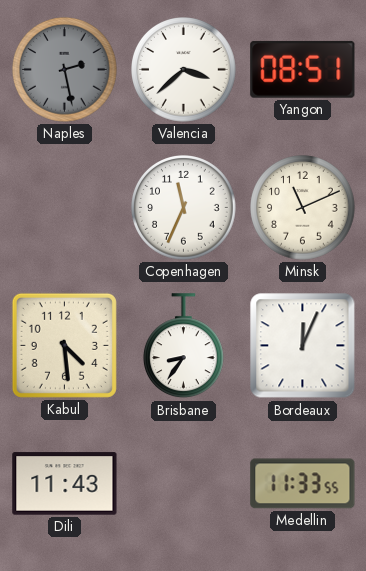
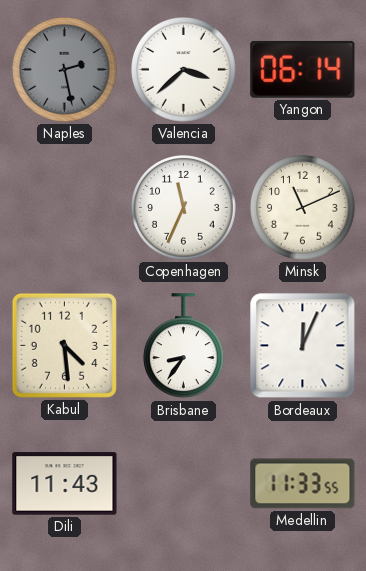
Yangon: 08:51 -> 06:14 (303, 69)
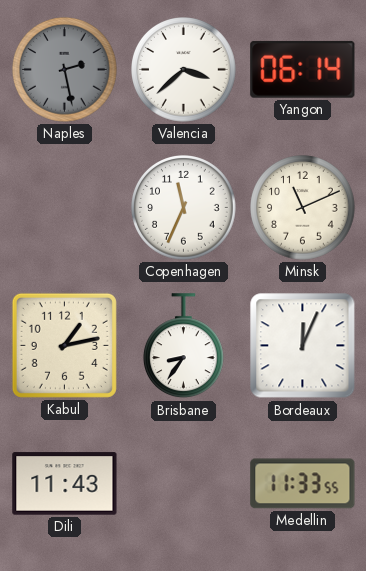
Kabul: 4:29 -> 1:13 (64, 345)
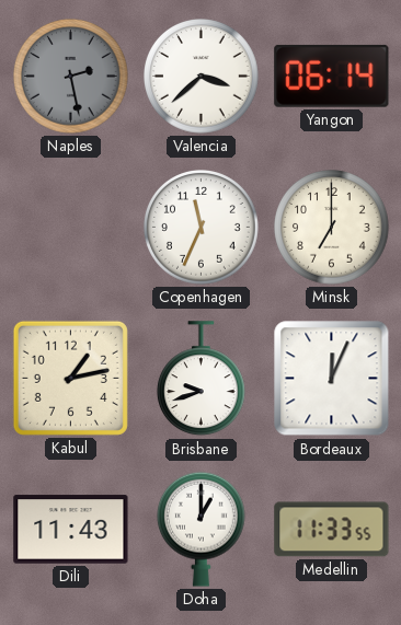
Minsk: 11:11 -> 7:00 (332, 228)
Brisbane: 8:36 -> 9:42 (200, 379)
Doha: none -> 1:00 (200, 529)
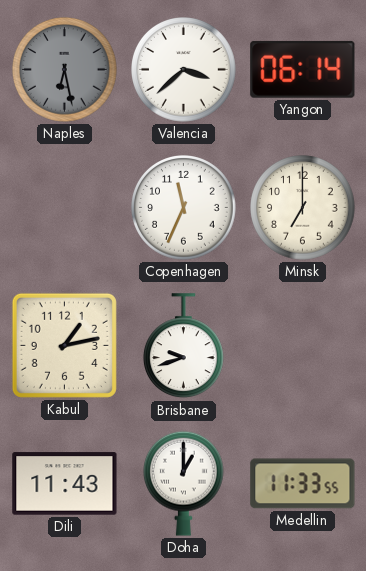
Naples: 2:28 -> 6:28 (65, 70)
Bordeaux: 12:04 -> none (332, 379)
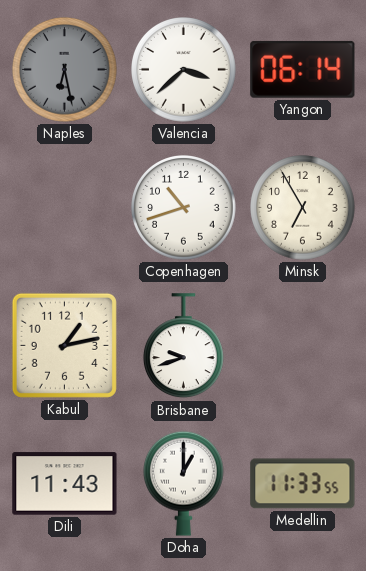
Copenhagen: 11:34 -> 10:42 (184, 208)
Minsk: 7:00 -> 6:55 (303, 208)
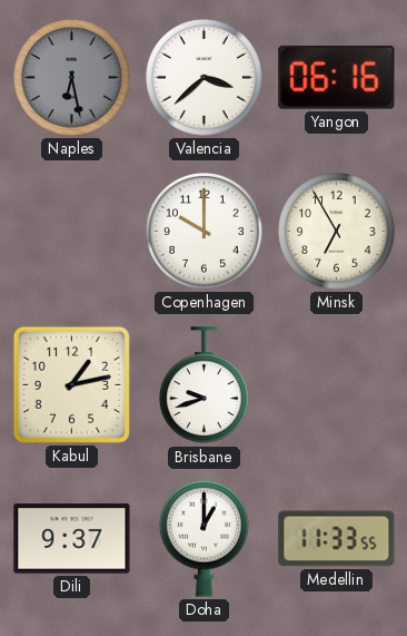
Yangon: 06:14 -> 06:16 (337, 77)
Copenhagen: 10:42 -> 10:00 (205, 232)
Dili: 11:43 -> 9:37 (72, 539)
